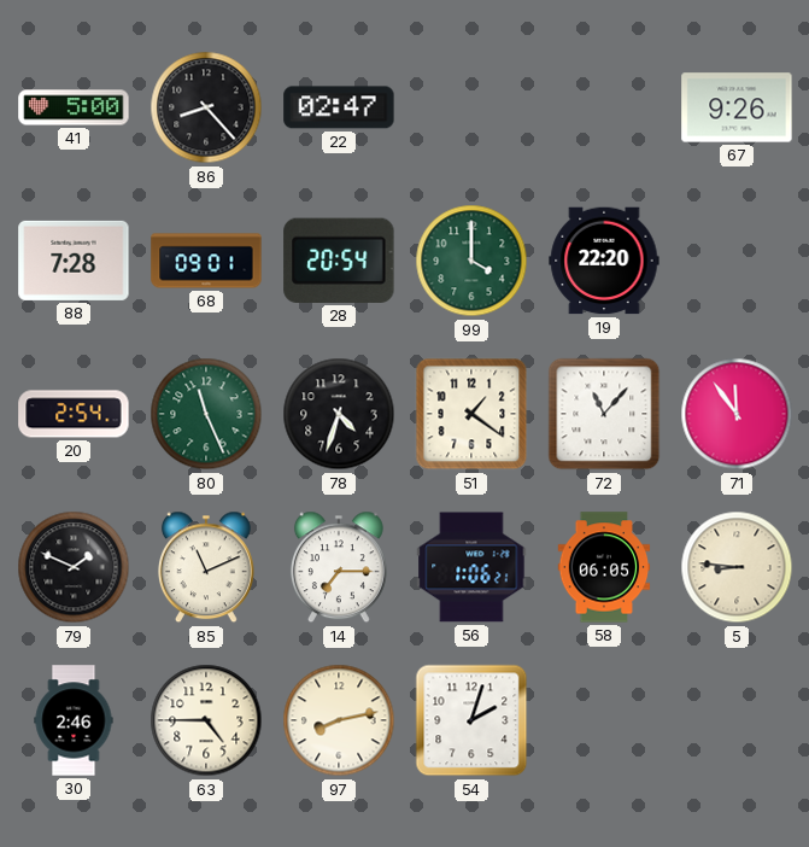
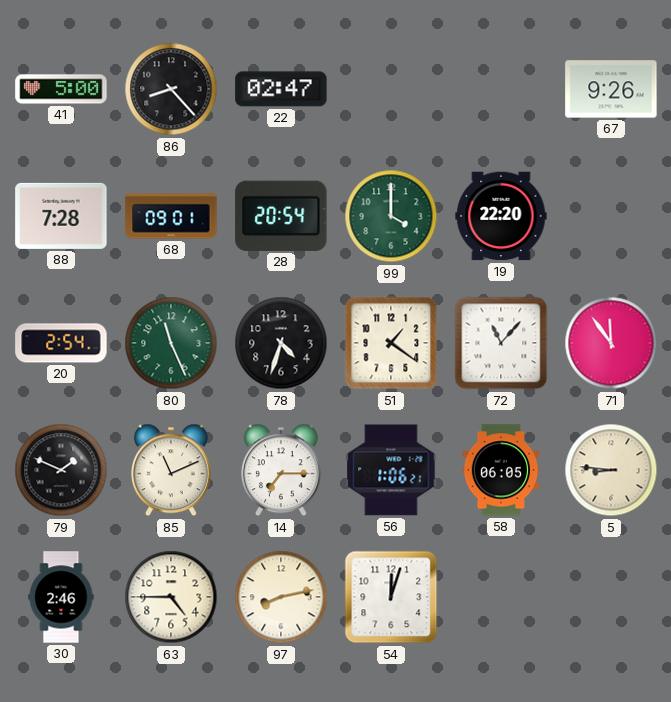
54: 2:03 -> 12:03 (391, 597)
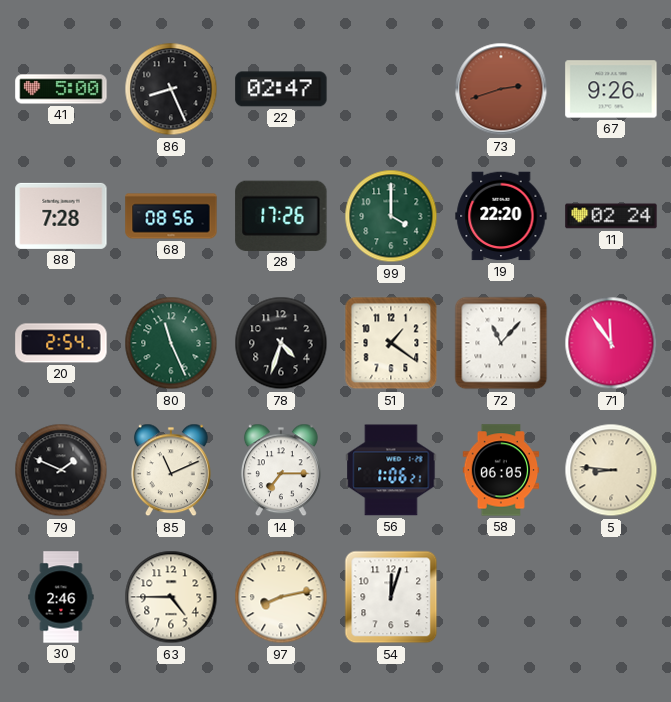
86: 8:23 -> 8:26 (171, 89)
73: none -> 2:42 (501, 89)
68: 09:01 -> 08:56 (171, 216)
28: 20:54 -> 17:26 (281, 216)
11: none -> 02:24 (611, 216)
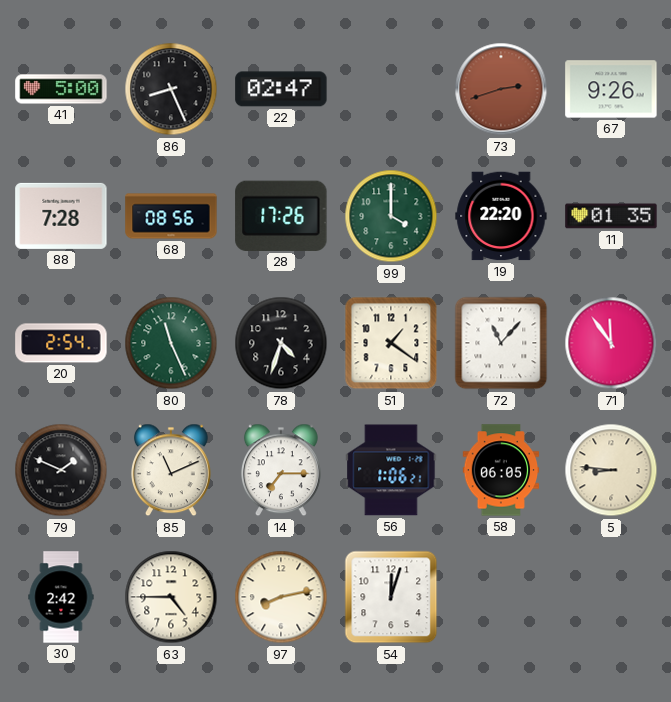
11: 02:24 -> 01:35 (611, 216)
30: 2:46 -> 2:42 (61, 597)
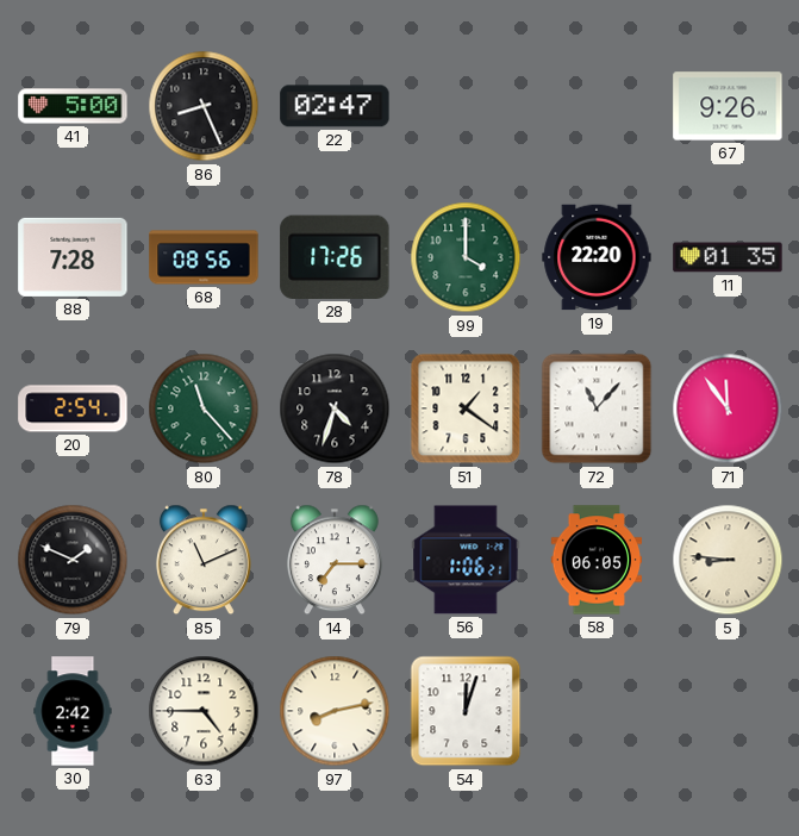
73: 2:42 -> none (501, 89)
80: 11:26 -> 11:23 (204, 408)
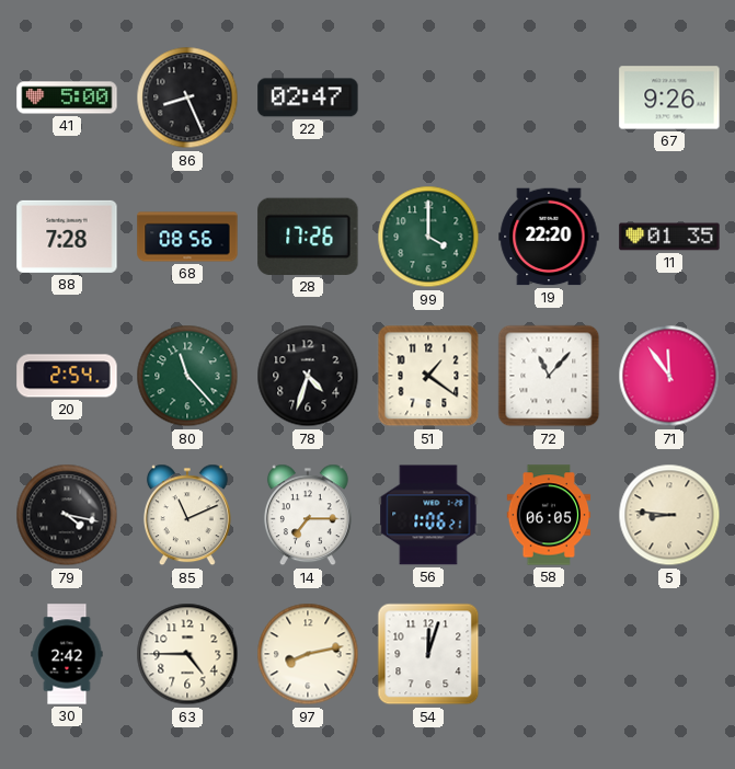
79: 1:49 -> 4:17 (67, 515)
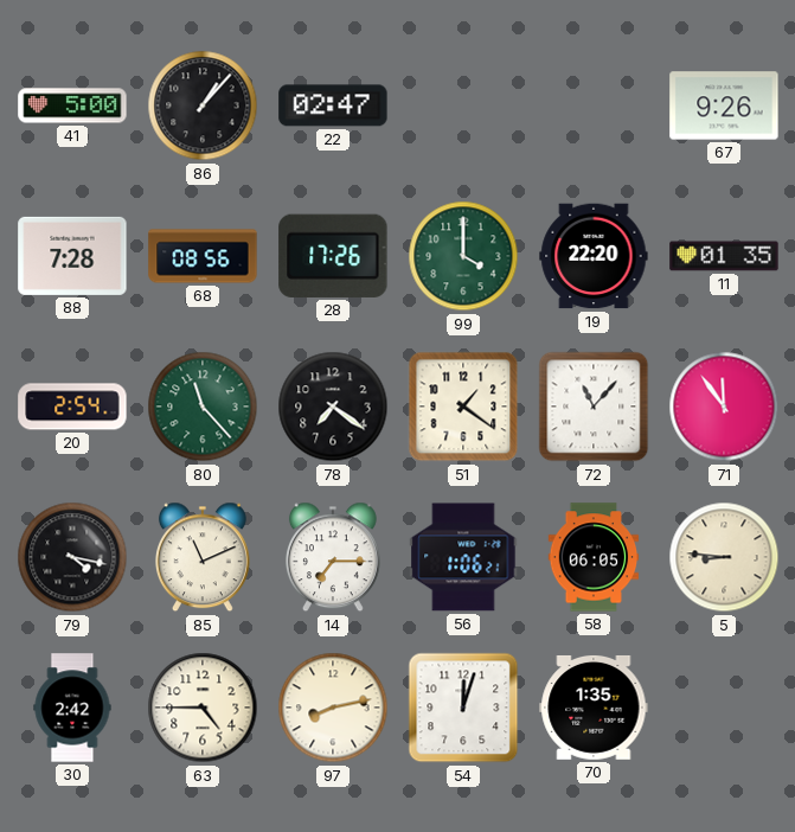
86: 8:26 -> 1:07 (203, 105)
78: 4:33 -> 7:21 (333, 407)
70: none -> 1:35 (594, 708)
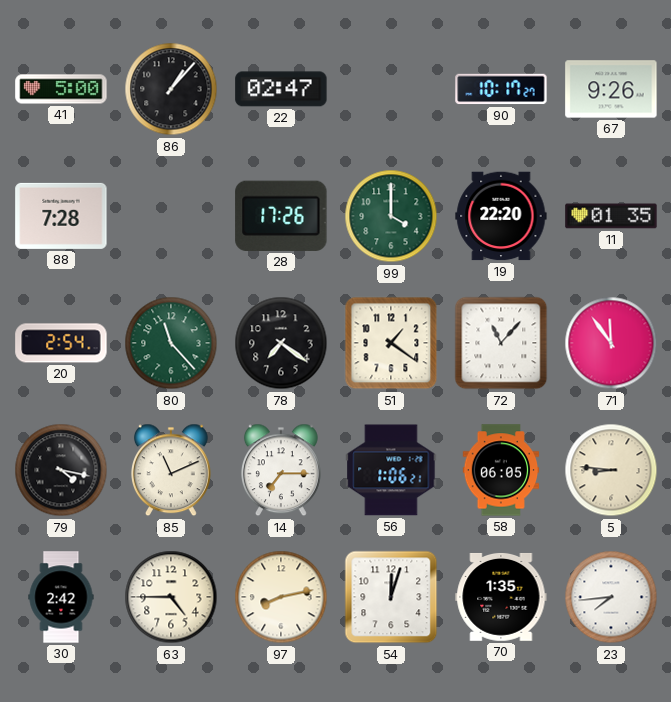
90: none -> 10:17 (501, 89)
68: 08:56 -> none (203, 256)
23: none -> 7:44 (611, 597)
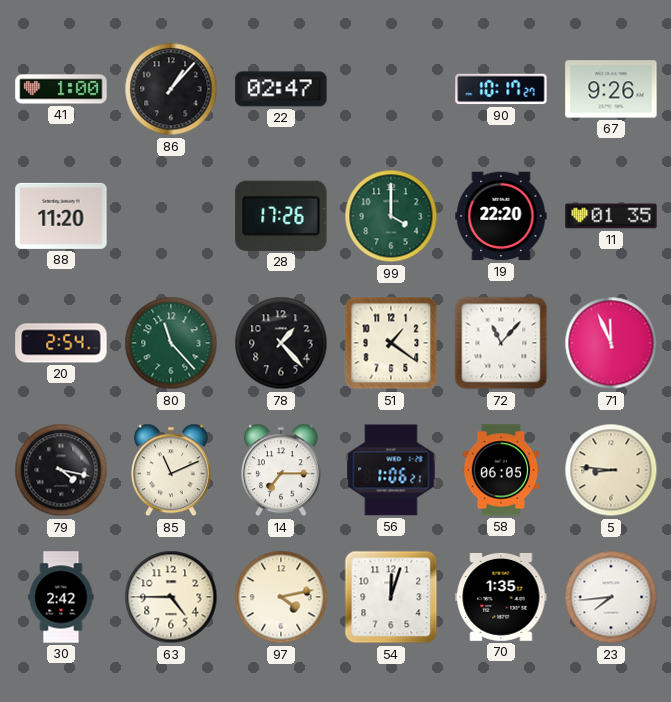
41: 5:00 -> 1:00 (61, 89)
88: 7:28 -> 11:20 (61, 216)
78: 7:21 -> 1:23 (281, 343)
71: 11:54 -> 11:56 (611, 343)
97: 8:13 -> 4:13 (281, 597)
